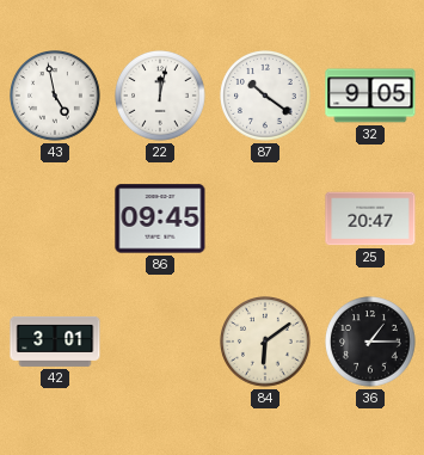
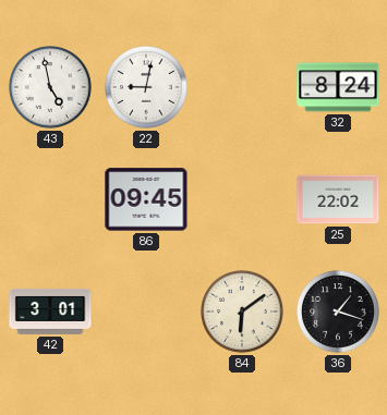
22: 12:02 -> 9:02 (146, 88)
87: 10:21 -> none (265, 97)
32: 9:05 -> 8:24 (338, 87)
25: 20:47 -> 22:02 (338, 199)
36: 1:15 -> 1:18 (338, 313)
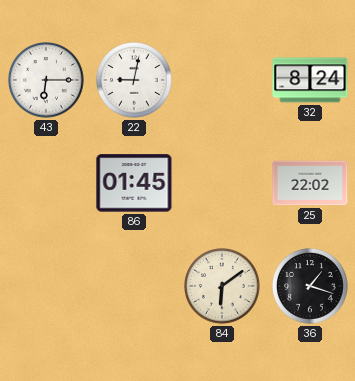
43: 4:58 -> 6:15 (46, 81)
86: 09:45 -> 01:45 (134, 183)
42: 3:01 -> none (50, 312)
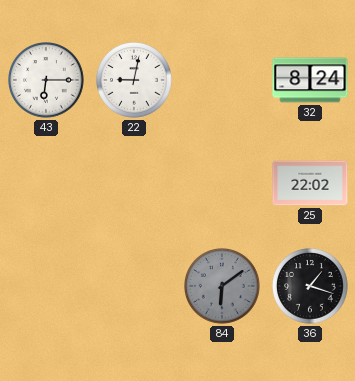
86: 01:45 -> none (134, 183)
84 dial: cream -> grey (222, 287)
